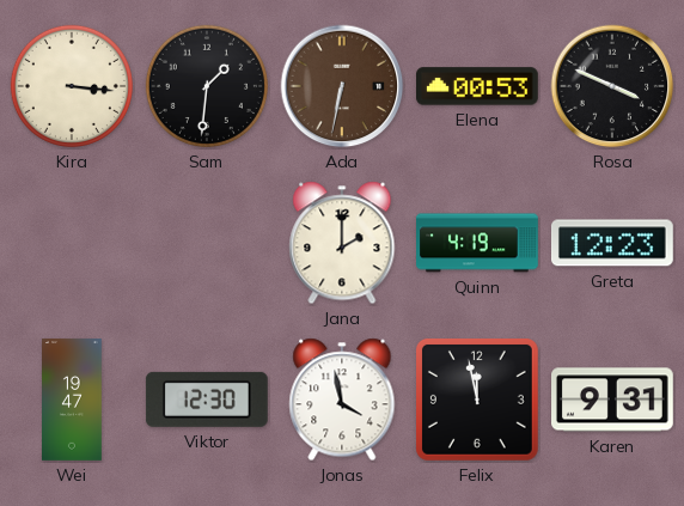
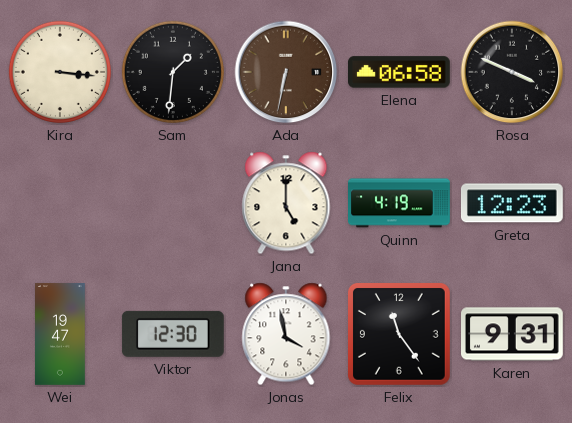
Elena: 00:53 -> 06:58 (400, 72)
Jana: 2:00 -> 5:00 (286, 203)
Felix: 11:58 -> 11:24 (399, 334)
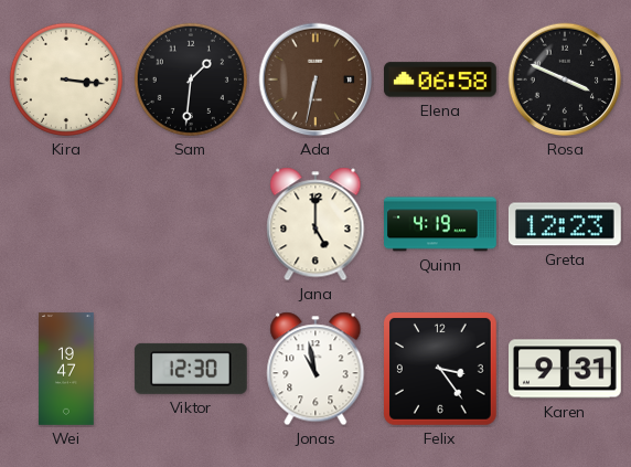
Jonas: 3:58 -> 10:58 (315, 369)
Felix: 11:24 -> 3:24 (440, 369)
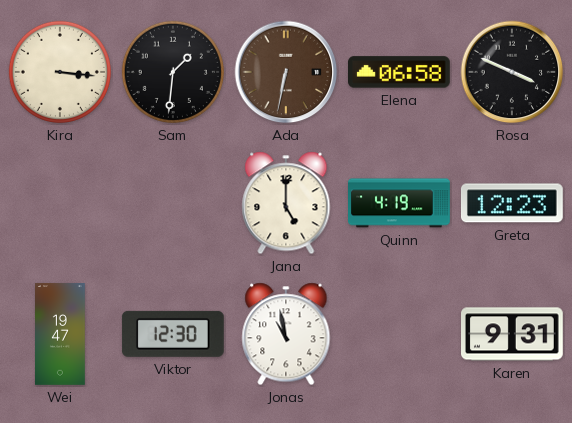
Felix: 3:24 -> none (440, 369)
